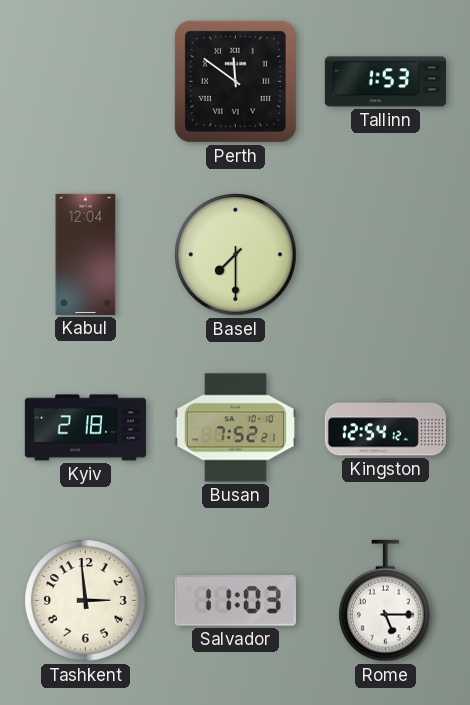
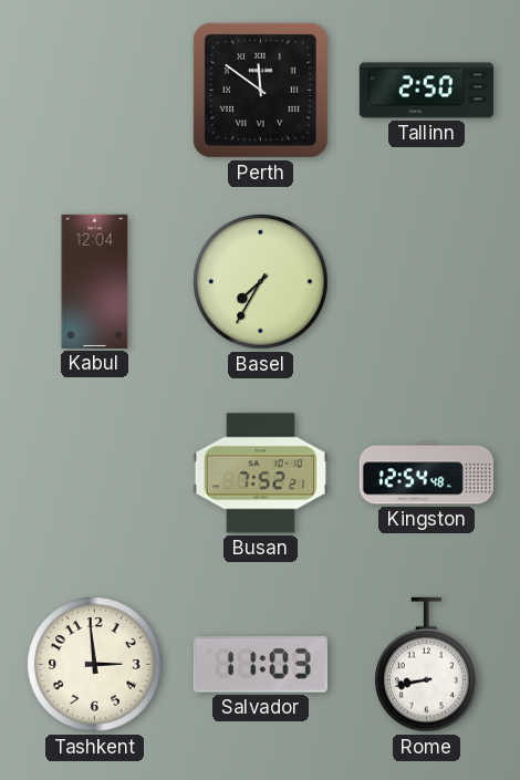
Tallinn: 1:53 -> 2:50 (426, 91)
Basel: 7:30 -> 7:35 (261, 282)
Kyiv: 2:18 -> none (85, 428)
Kingston: 12:54:12 -> 12:54:48 (426, 474)
Rome: 5:15 -> 8:43 (427, 665)
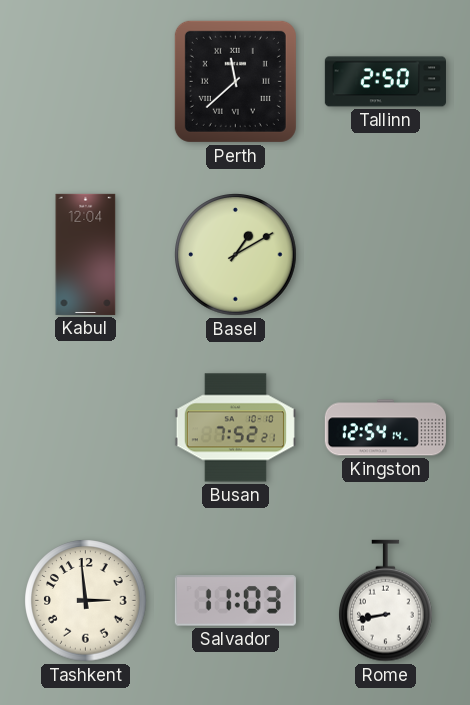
Perth: 11:51 -> 11:38 (235, 81)
Basel: 7:35 -> 1:10 (236, 255)
Kingston: 12:54:48 -> 12:54:14 (385, 428)
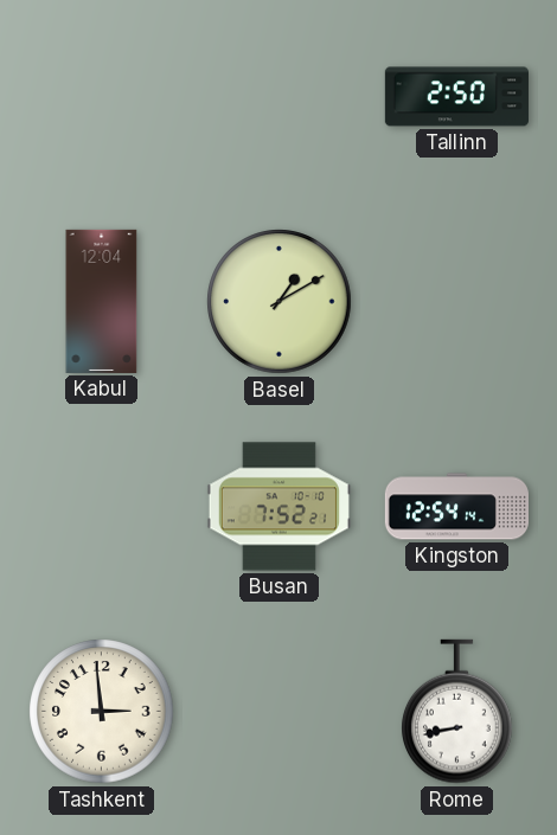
Perth: 11:38 -> none (235, 81)
Salvador: 11:03 -> none (235, 601)
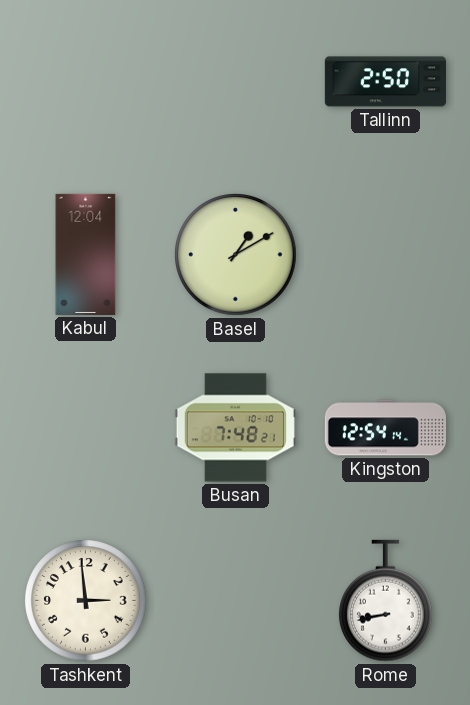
Busan: 7:52 -> 7:48 (235, 428)
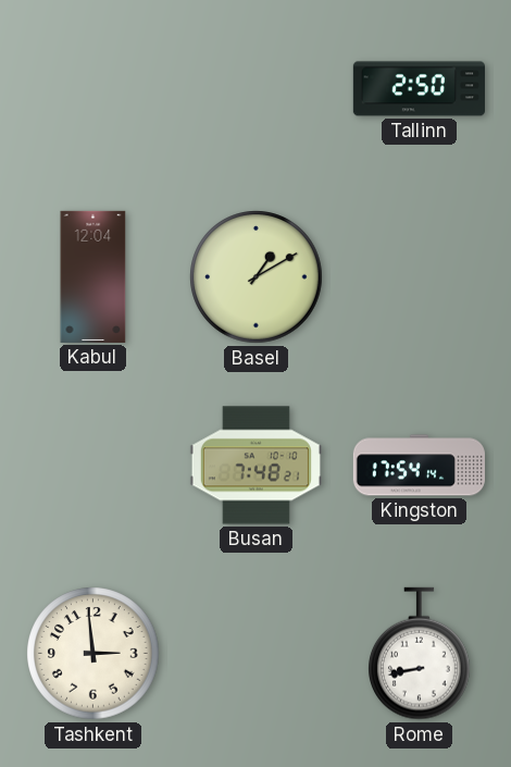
Kingston: 12:54 -> 17:54 (419, 466)
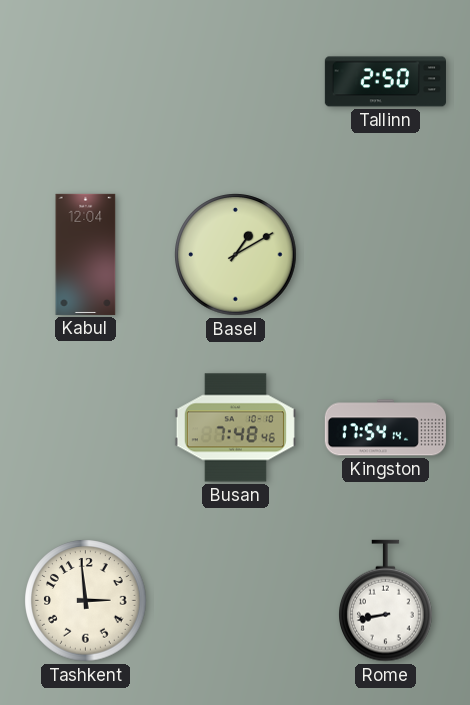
Busan: 7:48:21 -> 7:48:46 (235, 428)
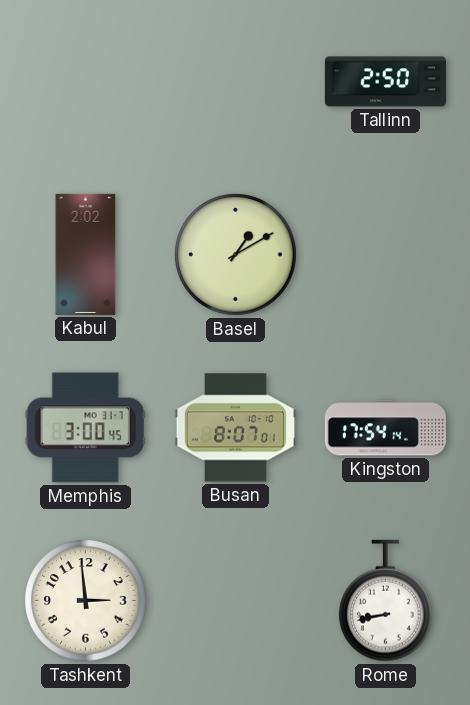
Kabul: 12:04 -> 2:02 (86, 254)
Memphis: none -> 3:00 (85, 428)
Busan: 7:48 -> 8:07 (235, 428)
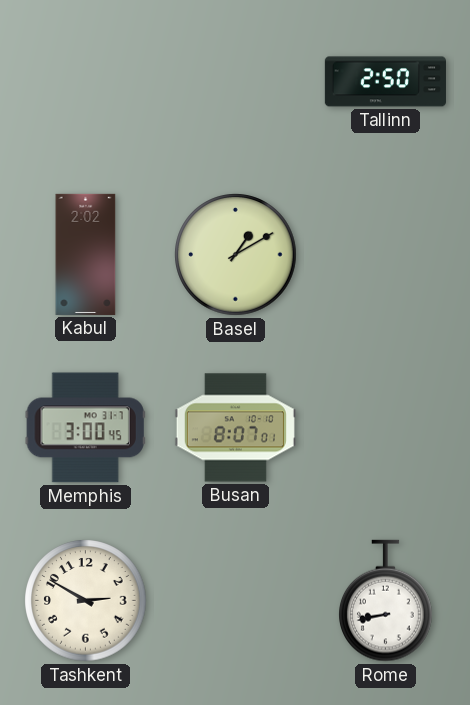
Kingston: 17:54 -> none (385, 428)
Tashkent: 2:59 -> 2:50 (86, 601)
